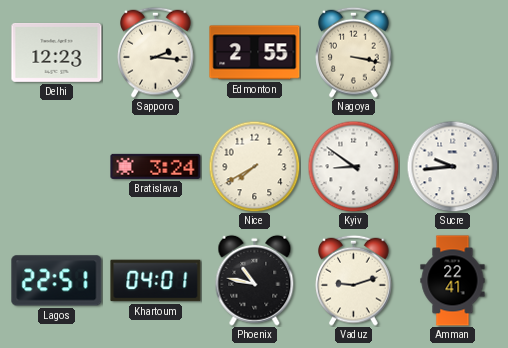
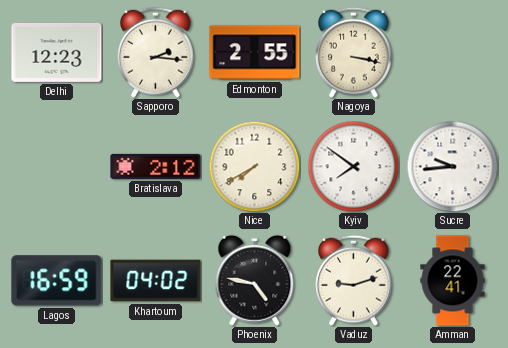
Bratislava: 3:24 -> 2:12 (156, 166)
Kyiv: 8:51 -> 7:51 (353, 166)
Lagos: 22:51 -> 16:59 (57, 281)
Khartoum: 04:01 -> 04:02 (156, 281)
Phoenix: 10:47 -> 4:47 (255, 280)
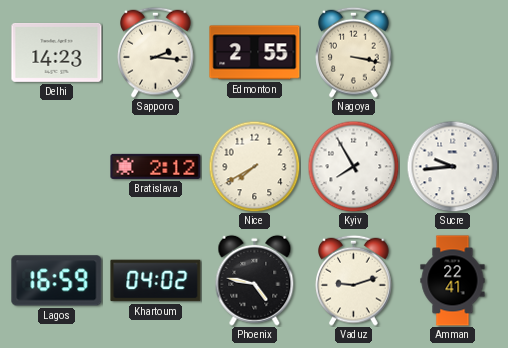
Delhi: 12:23 -> 14:23 (57, 52)
Kyiv: 7:51 -> 7:55 (353, 166)
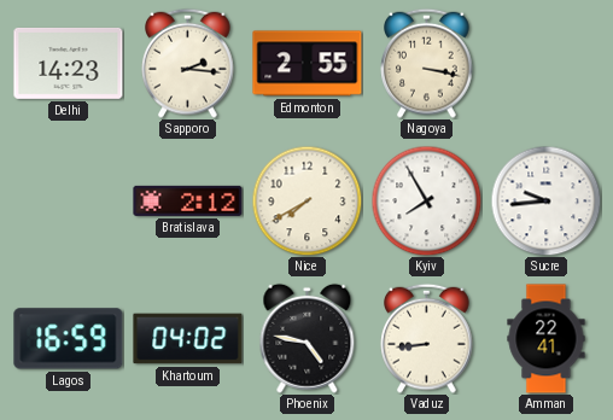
Vaduz: 9:12 -> 8:44 (427, 338)
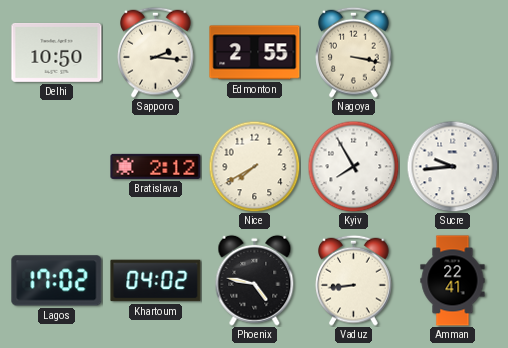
Delhi: 14:23 -> 10:50 (57, 52)
Lagos: 16:59 -> 17:02 (57, 281)
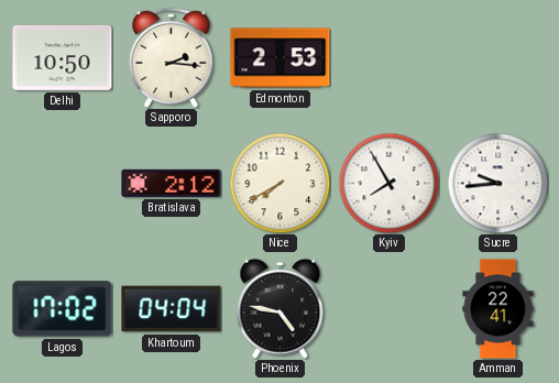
Edmonton: 2:55 -> 2:53 (281, 58)
Nagoya: 3:17 -> none (354, 52)
Khartoum: 04:02 -> 04:04 (172, 309)
Vaduz: 8:44 -> none (354, 280)
